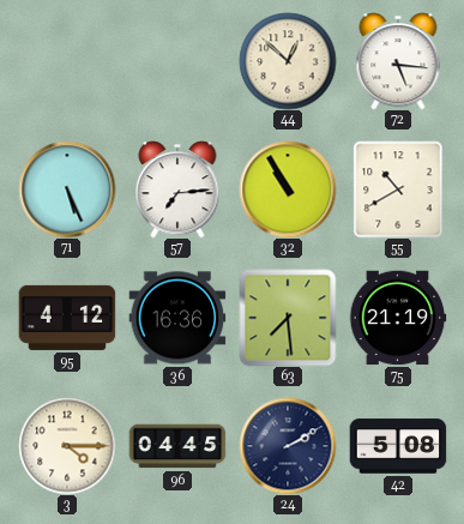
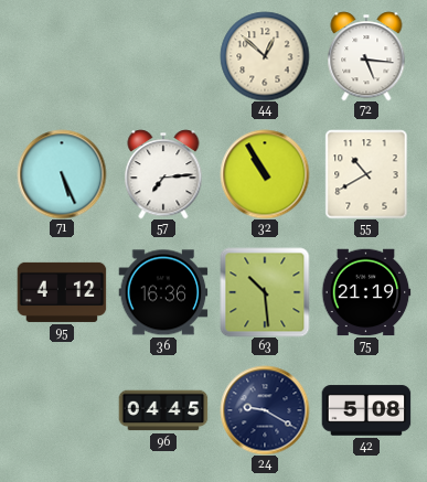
63: 7:29 -> 10:29 (265, 292)
3: 4:15 -> none (67, 446)
24: 2:10 -> 9:20 (265, 410)
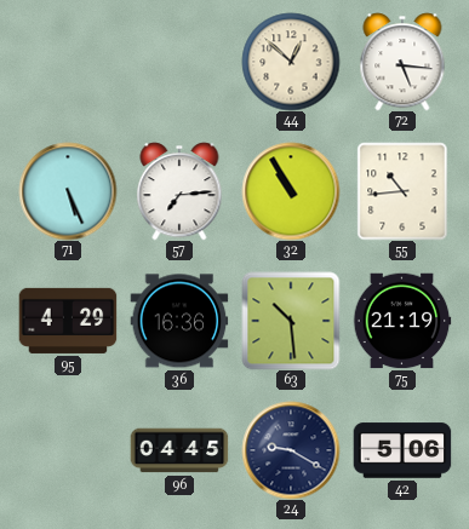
55: 10:40 -> 10:44 (402, 191)
95: 4:12 -> 4:29 (68, 321)
42: 5:08 -> 5:06 (402, 450)
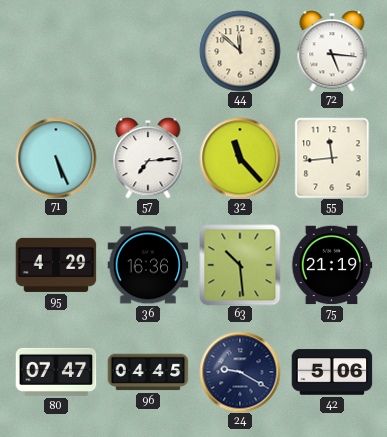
44: 12:52 -> 11:52 (240, 51)
32: 10:55 -> 11:23 (240, 158)
55: 10:44 -> 11:44 (332, 158)
80: none -> 07:47 (56, 372)
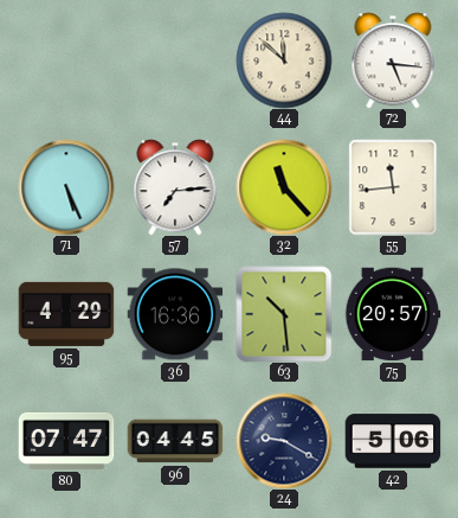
75: 21:19 -> 20:57 (393, 314)
